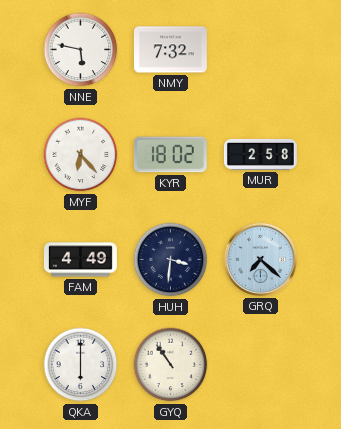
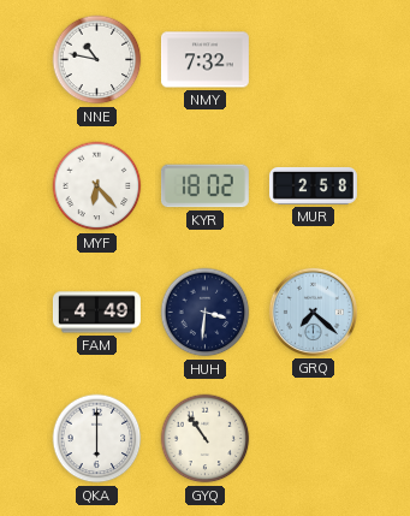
NNE: 5:47 -> 10:47 (97, 60)
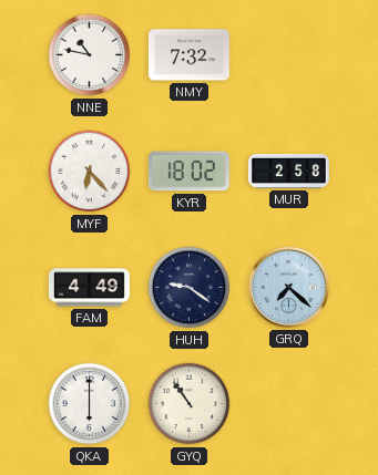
HUH: 3:31 -> 9:21 (190, 288)
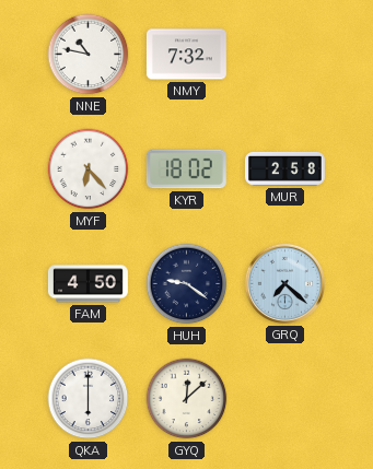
FAM: 4:49 -> 4:50 (88, 284)
GYQ: 10:54 -> 12:08 (187, 399)
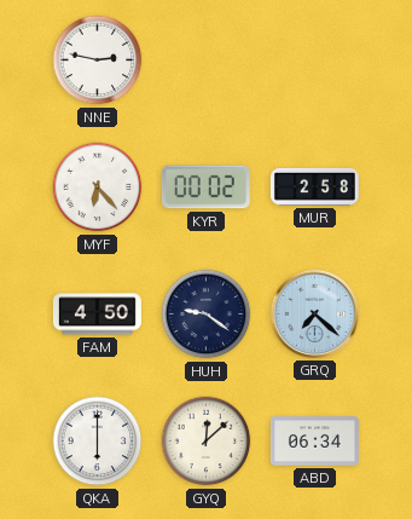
NNE: 10:47 -> 2:47 (98, 60)
NMY: 7:32 -> none (186, 55)
KYR: 18:02 -> 00:02 (205, 188)
ABD: none -> 06:34 (314, 442)
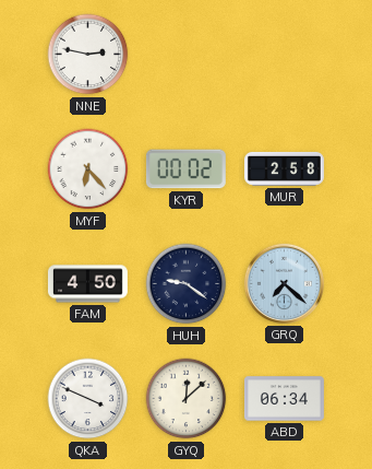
QKA: 6:00 -> 3:49 (88, 399)
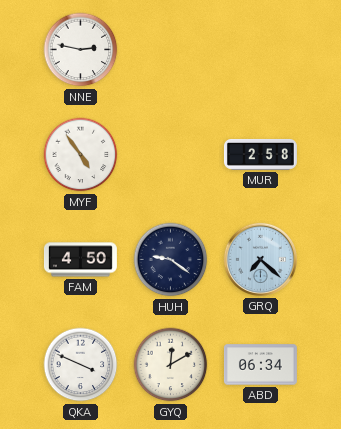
MYF: 6:23 -> 4:54 (81, 155)
KYR: 00:02 -> none (185, 169)
GYQ: 12:08 -> 12:10 (171, 365)
